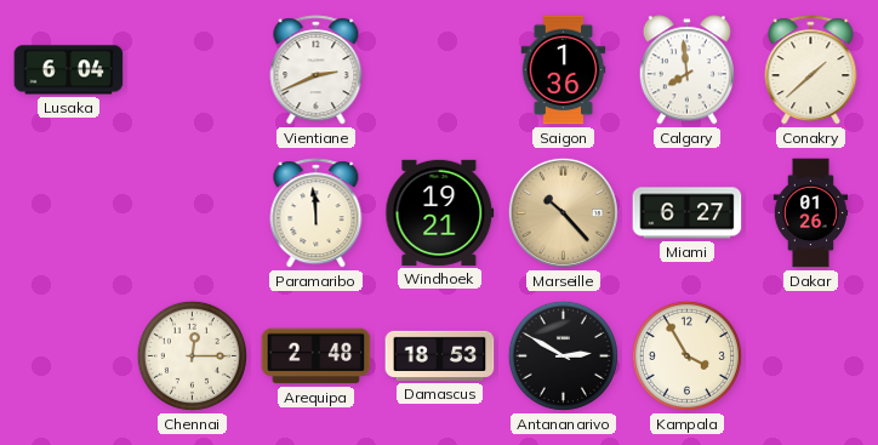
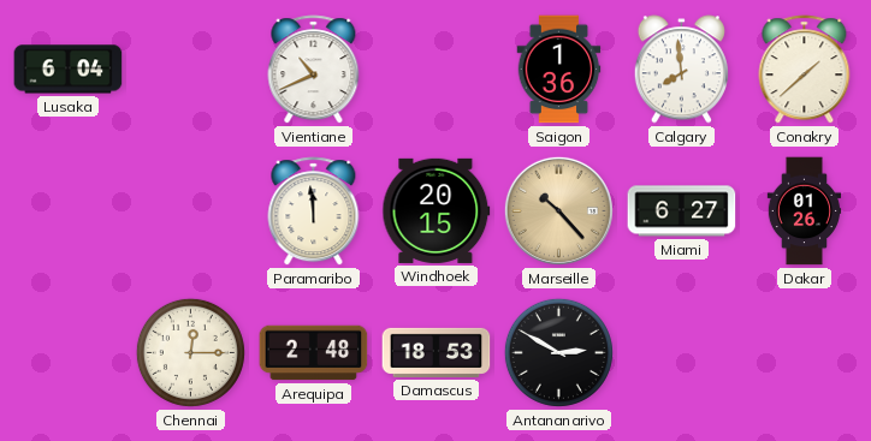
Vientiane: 2:41 -> 10:41 (314, 70)
Windhoek: 19:21 -> 20:15 (437, 210)
Kampala: 3:55 -> none (686, 355)
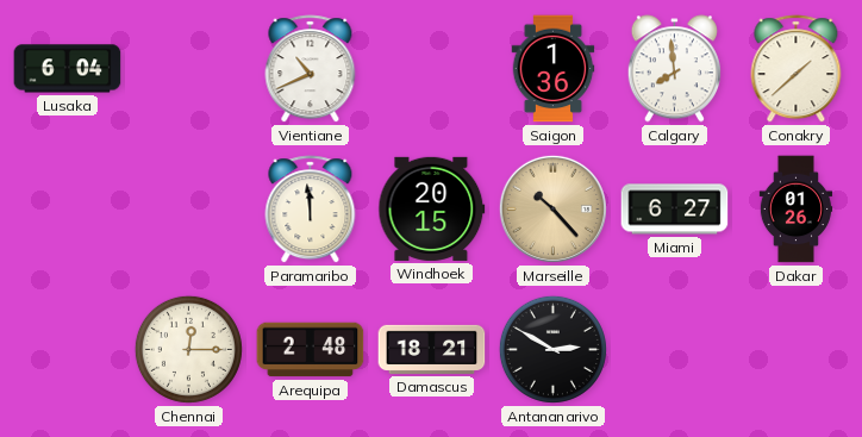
Damascus: 18:53 -> 18:21 (432, 349)
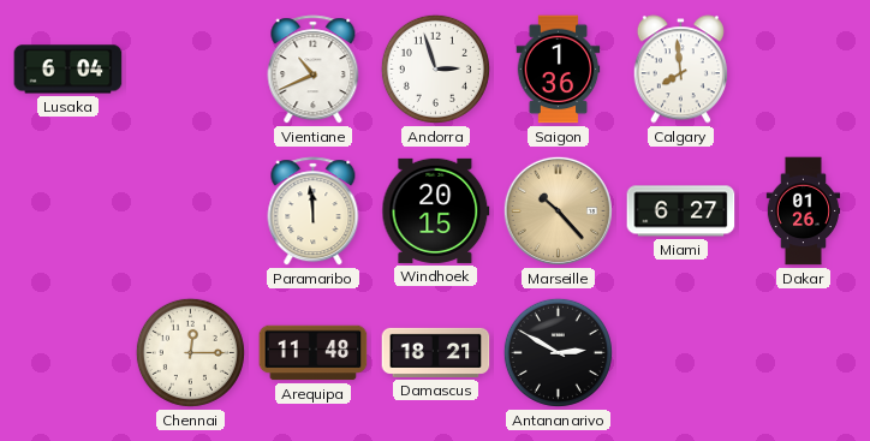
Andorra: none -> 2:57 (435, 68)
Conakry: 1:38 -> none (797, 69)
Arequipa: 2:48 -> 11:48 (314, 353)
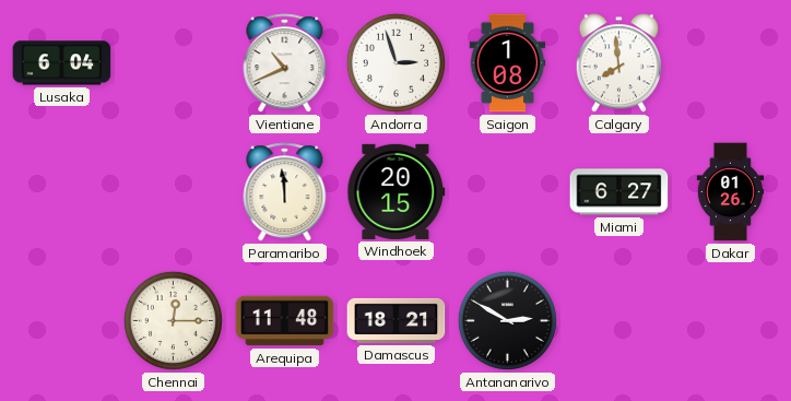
Saigon: 1:36 -> 1:08 (508, 63)
Marseille: 10:23 -> none (558, 210)
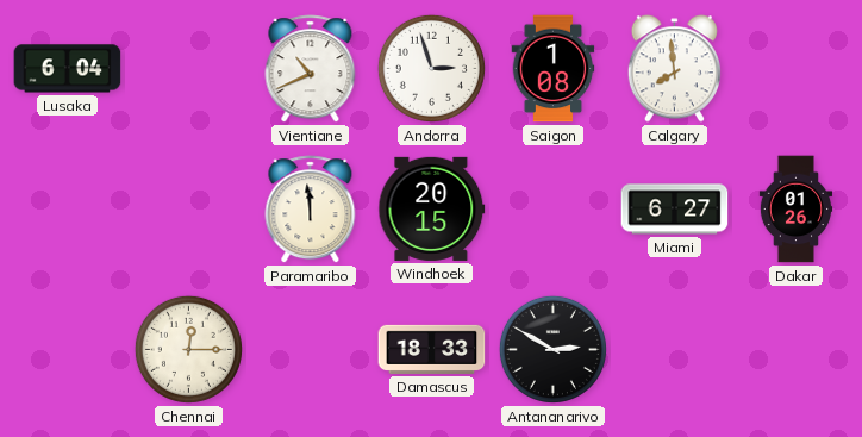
Arequipa: 11:48 -> none (285, 321)
Damascus: 18:21 -> 18:33 (432, 349)
